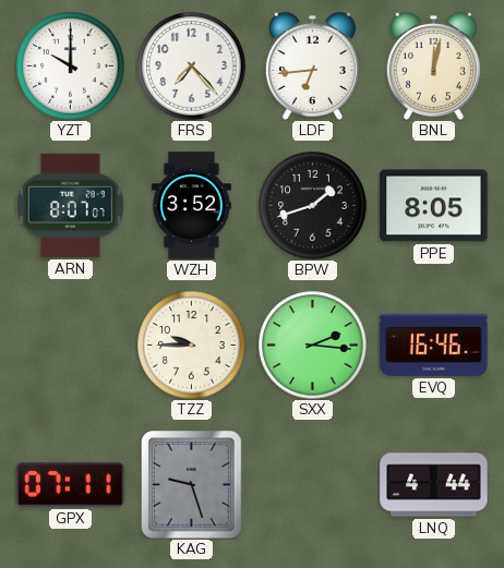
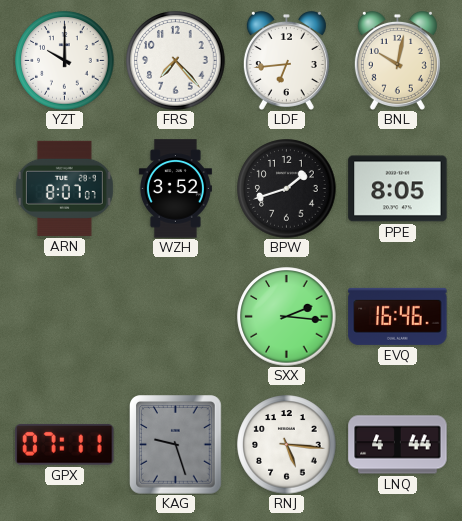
BNL: 12:02 -> 10:02 (397, 60)
TZZ: 9:45 -> none (192, 346)
RNJ: none -> 5:16 (287, 445)
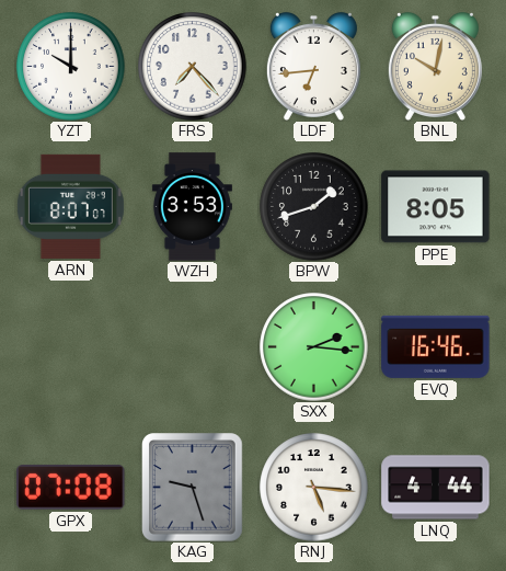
WZH: 3:52 -> 3:53 (192, 207)
GPX: 07:11 -> 07:08 (71, 487)
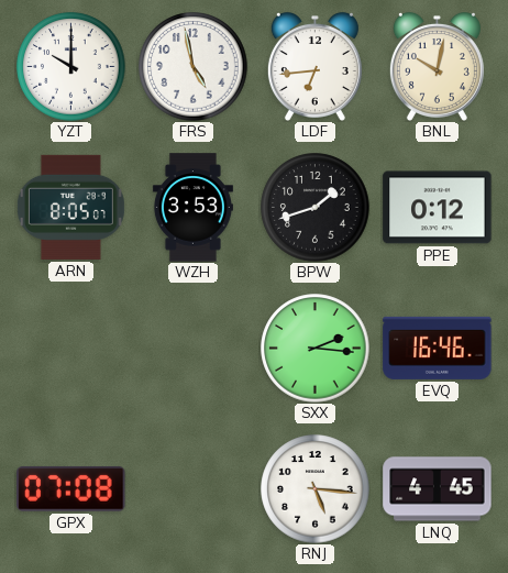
FRS: 7:23 -> 4:58 (194, 67)
ARN: 8:07 -> 8:05 (70, 207)
PPE: 8:05 -> 0:12 (438, 208)
KAG: 9:27 -> none (193, 488)
LNQ: 4:44 -> 4:45 (438, 489)
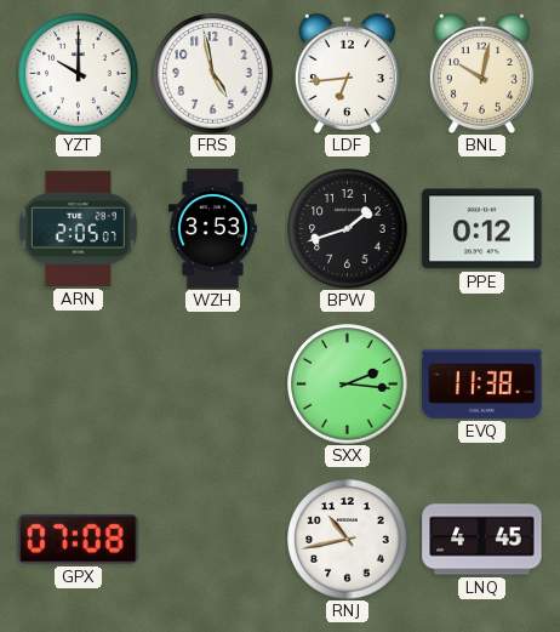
ARN: 8:05 -> 2:05 (78, 228)
EVQ: 16:46 -> 11:38 (482, 383)
RNJ: 5:16 -> 10:43 (348, 540)
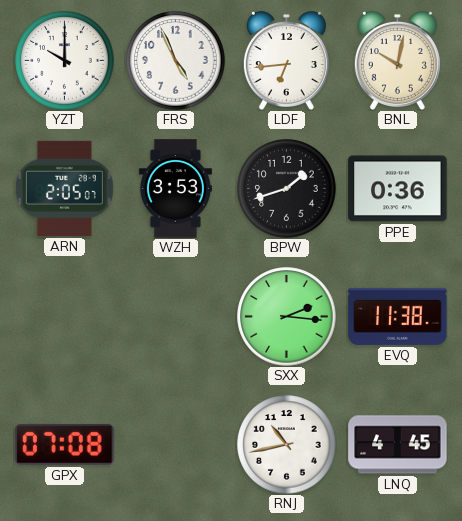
FRS: 4:58 -> 4:56 (176, 61)
PPE: 0:12 -> 0:36 (398, 189)
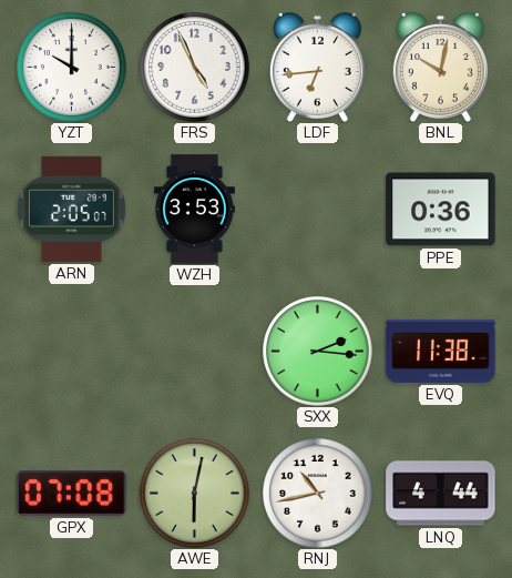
BPW: 1:42 -> none (287, 189)
AWE: none -> 6:02 (195, 494)
LNQ: 4:45 -> 4:44 (441, 494)
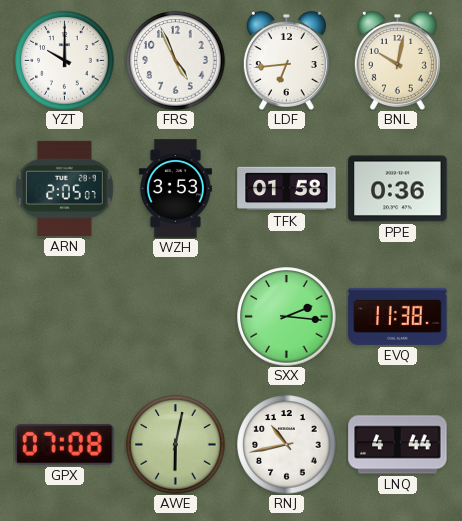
TFK: none -> 01:58 (287, 189)
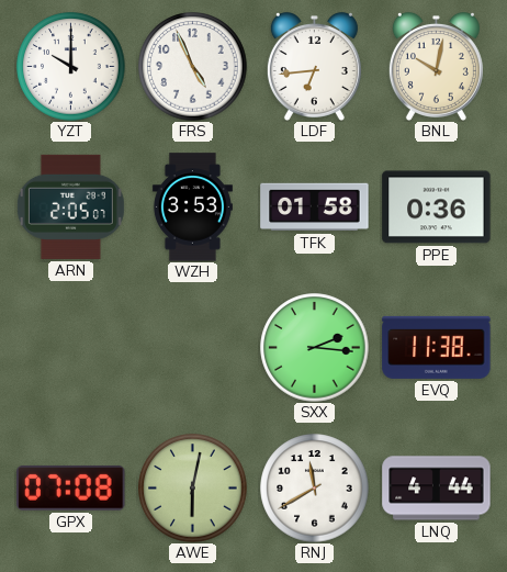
RNJ: 10:43 -> 11:40 (315, 489)
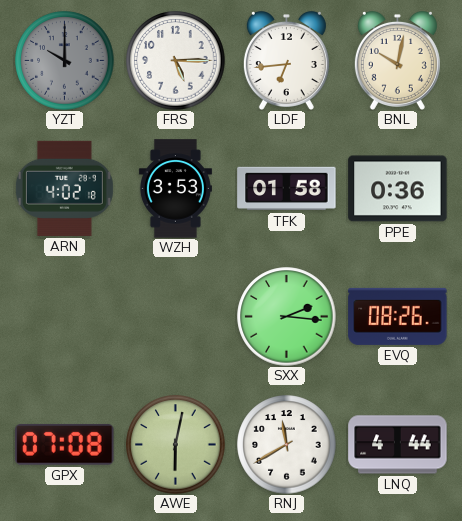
YZT dial: white -> grey (65, 61)
FRS: 4:56 -> 5:15 (176, 61)
ARN: 2:05 -> 4:02 (64, 188)
EVQ: 11:38 -> 08:26 (398, 316)
